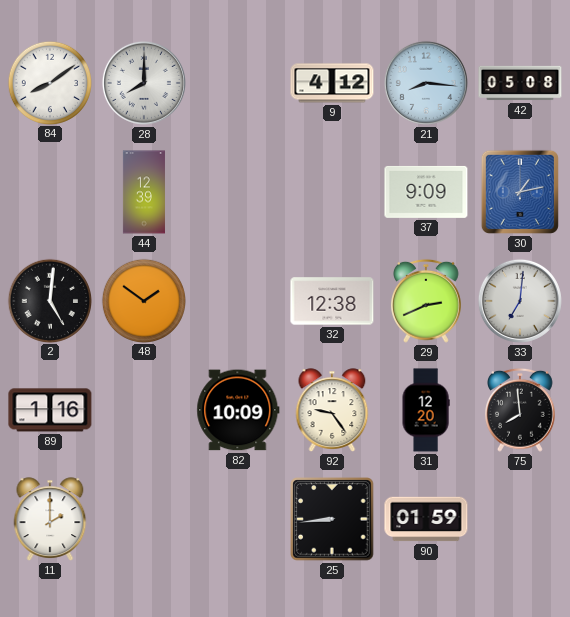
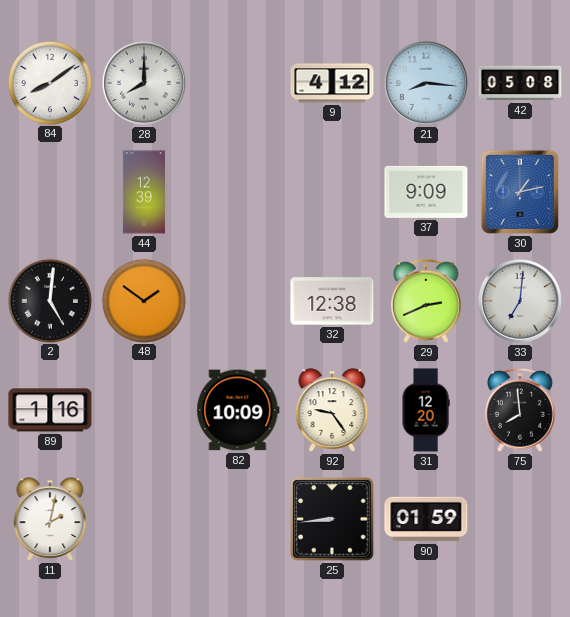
11: 2:00 -> 2:02 (50, 519)
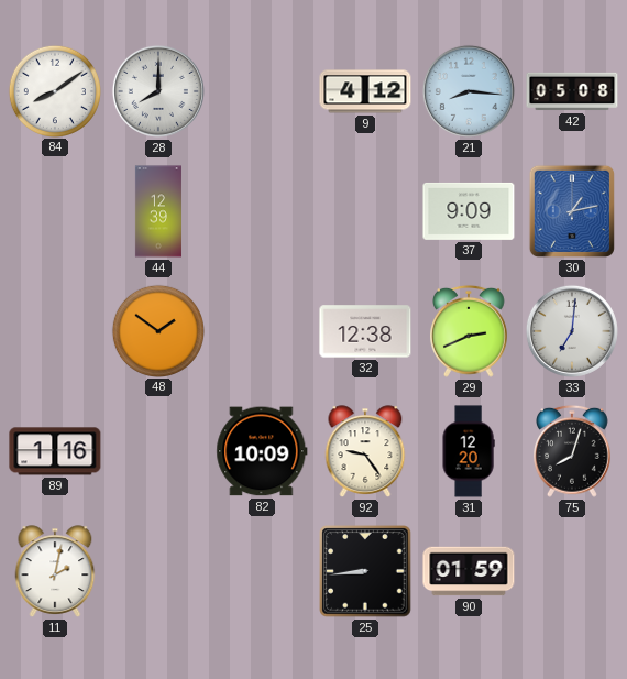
2: 5:01 -> none (49, 300)
75: 7:59 -> 8:03 (573, 451)
